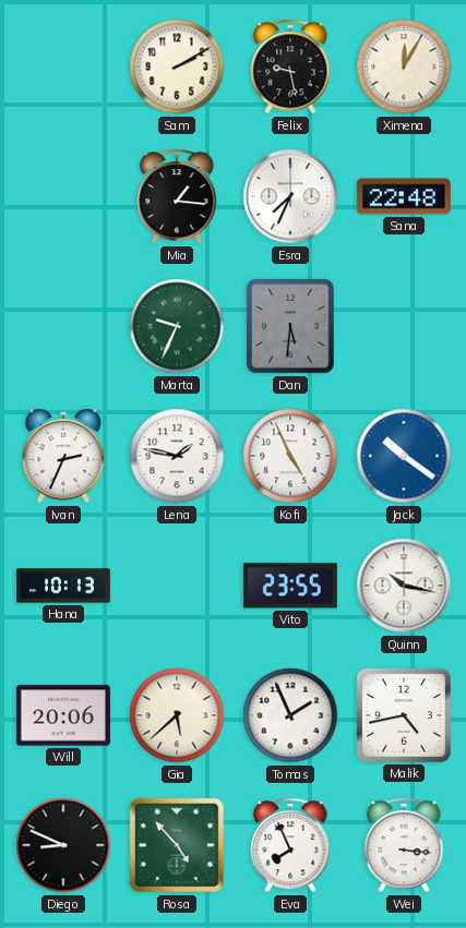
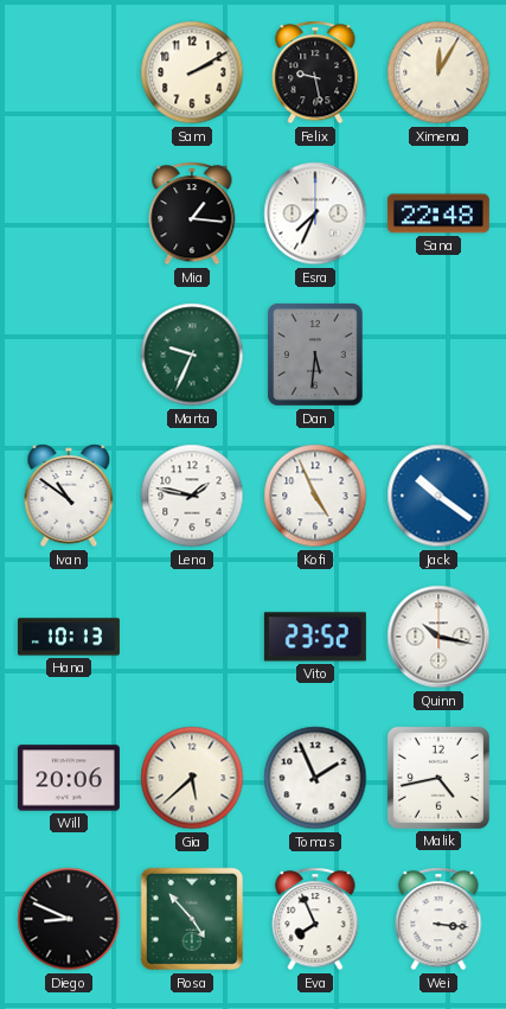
Ivan: 2:34 -> 10:51 (69, 496)
Vito: 23:55 -> 23:52 (315, 637)
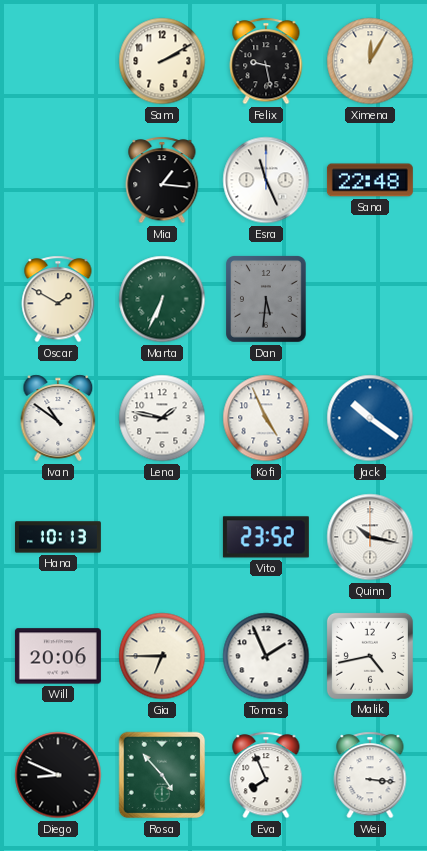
Esra: 7:34 -> 11:26 (266, 180)
Oscar: none -> 1:50 (58, 299)
Marta: 9:34 -> 6:34 (162, 299)
Gia: 5:38 -> 6:45 (162, 656)
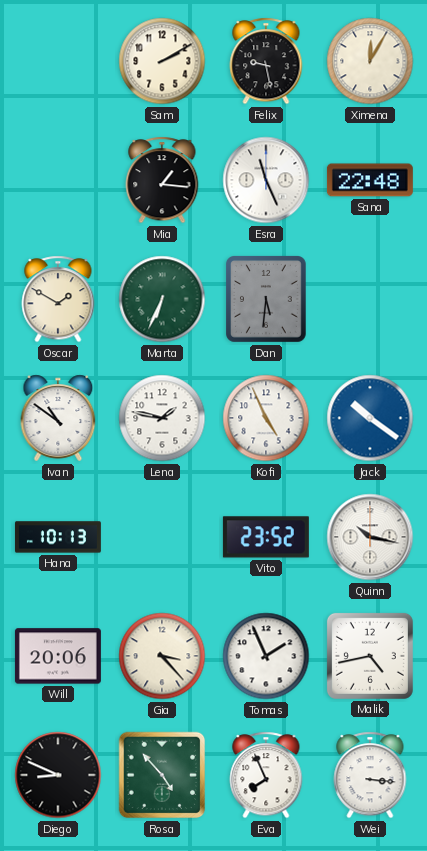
Gia: 6:45 -> 3:23 (162, 656)
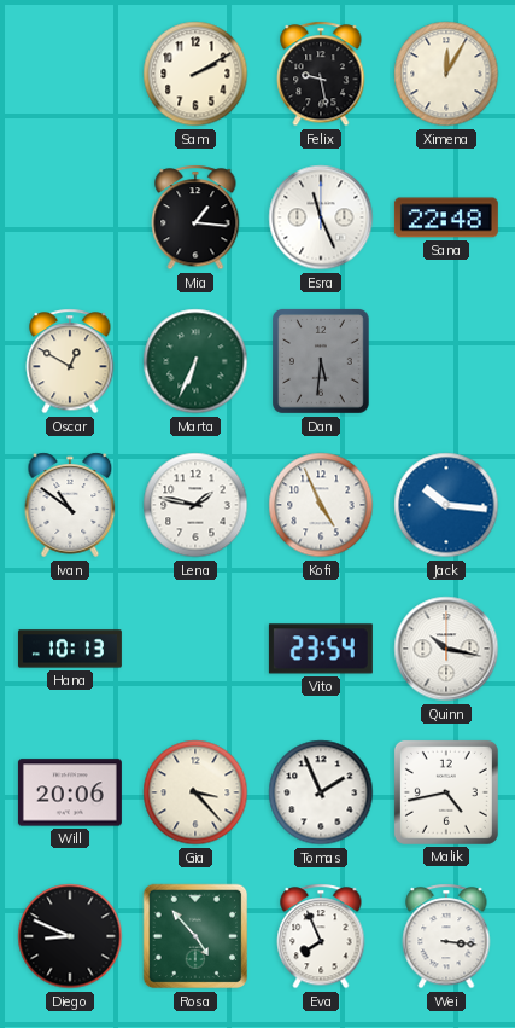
Oscar: 1:50 -> 12:50 (70, 361)
Jack: 10:21 -> 10:16 (446, 505)
Vito: 23:52 -> 23:54 (321, 649)
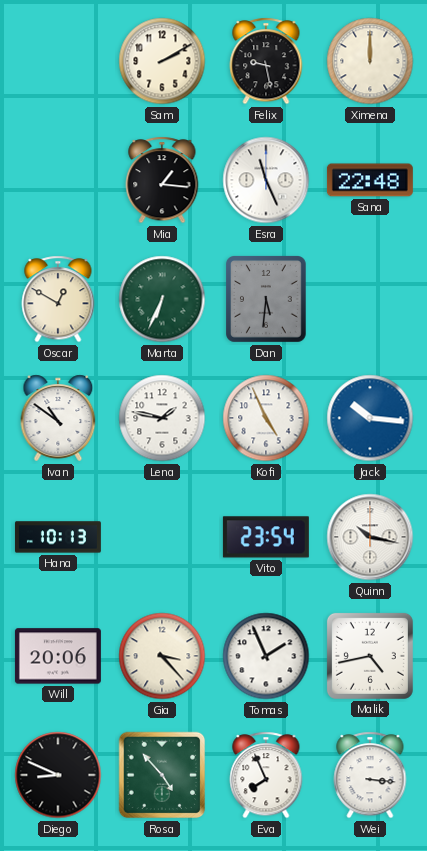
Ximena: 12:05 -> 12:00 (370, 61)
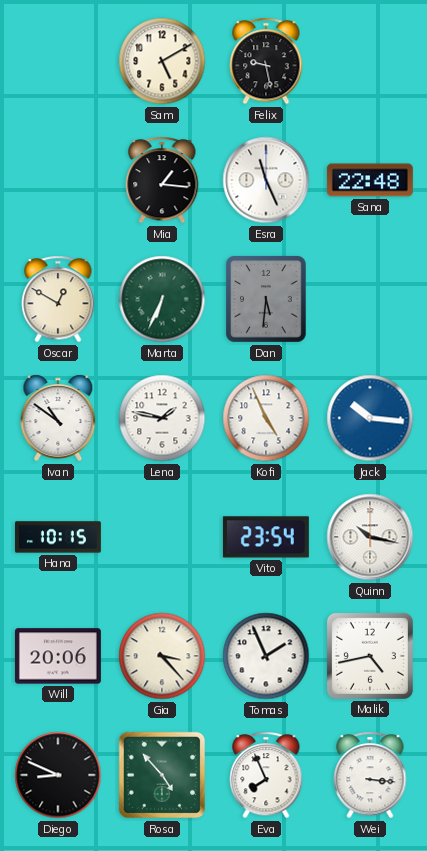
Sam: 2:10 -> 5:10 (162, 61)
Ximena: 12:00 -> none (370, 61)
Hana: 10:13 -> 10:15 (58, 537)
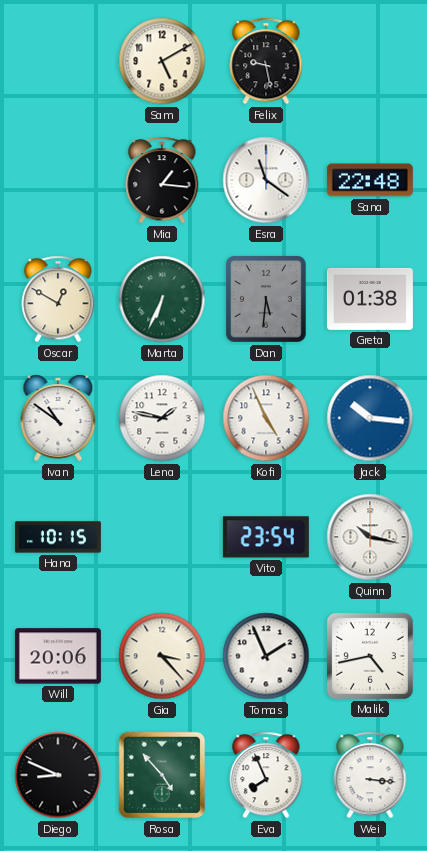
Esra: 11:26 -> 11:21 (266, 180)
Greta: none -> 01:38 (370, 299)
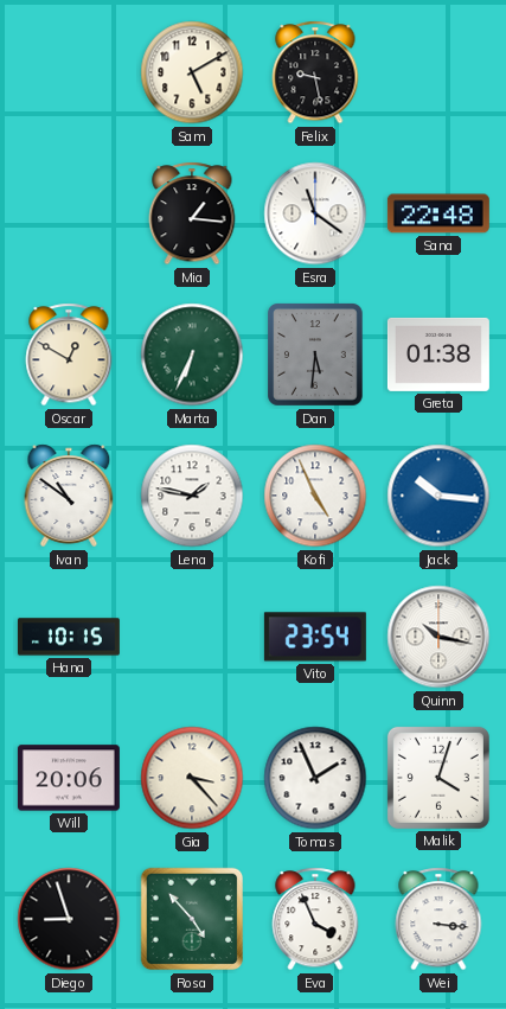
Malik: 4:43 -> 4:03 (438, 778)
Diego: 8:49 -> 8:57 (69, 919)
Eva: 7:56 -> 3:56 (315, 919)
